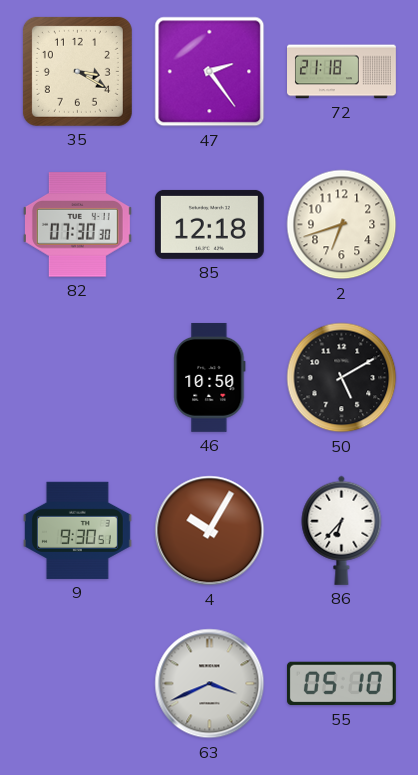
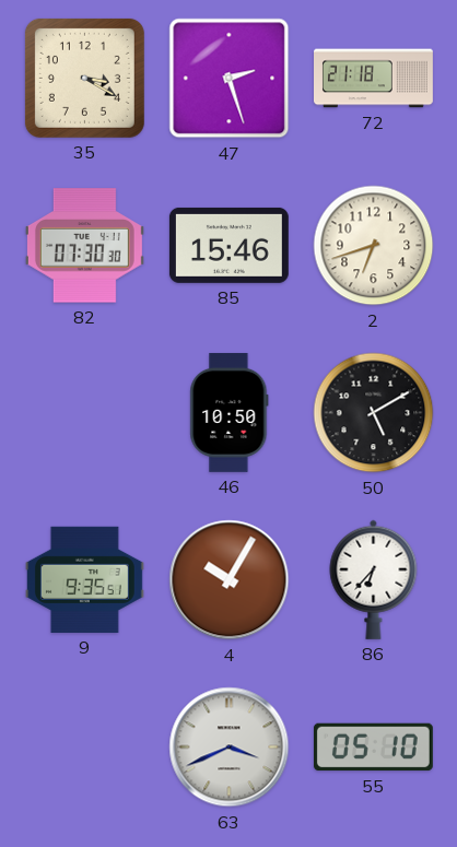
47: 2:24 -> 2:27 (230, 79)
85: 12:18 -> 15:46 (228, 245)
9: 9:30 -> 9:35 (84, 579)
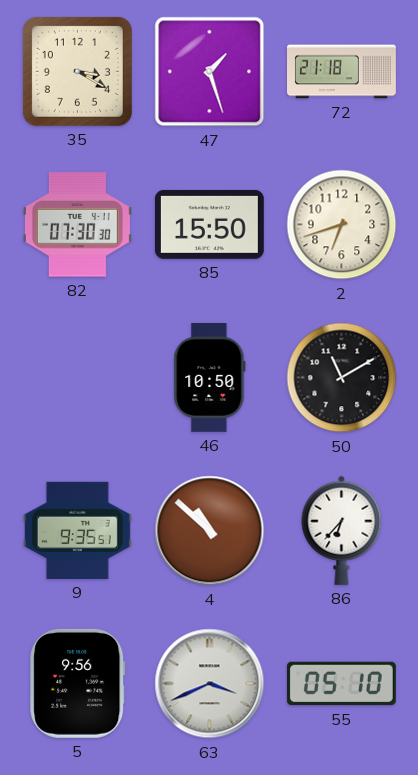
47: 2:27 -> 1:27 (210, 72)
85: 15:46 -> 15:50 (209, 224)
50: 5:10 -> 11:10 (342, 378)
4: 10:05 -> 10:52 (210, 531)
5: none -> 9:56 (78, 683)
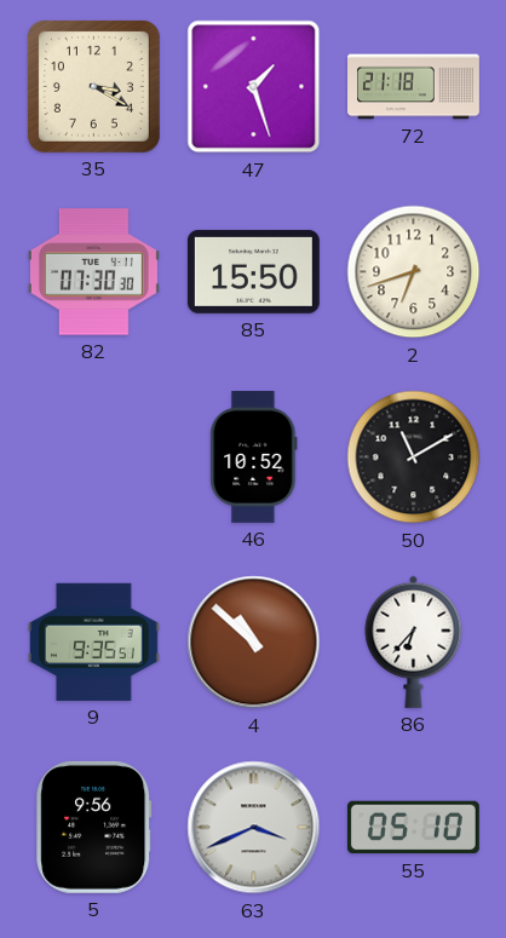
46: 10:50 -> 10:52 (254, 456)
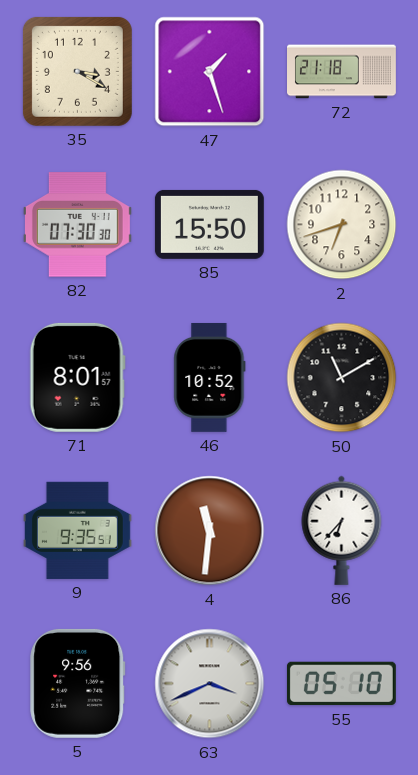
71: none -> 8:01 (77, 377)
4: 10:52 -> 11:31 (210, 531)
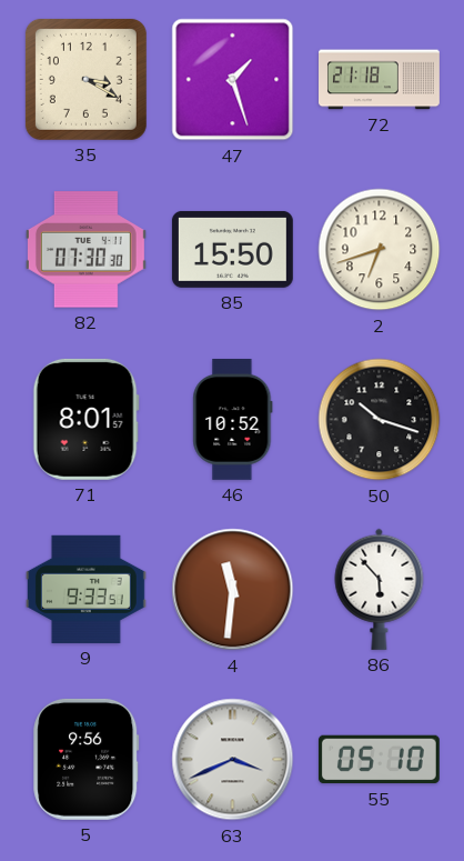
50: 11:10 -> 10:18 (380, 420)
9: 9:35 -> 9:33 (85, 589)
86: 6:37 -> 5:53 (380, 589)
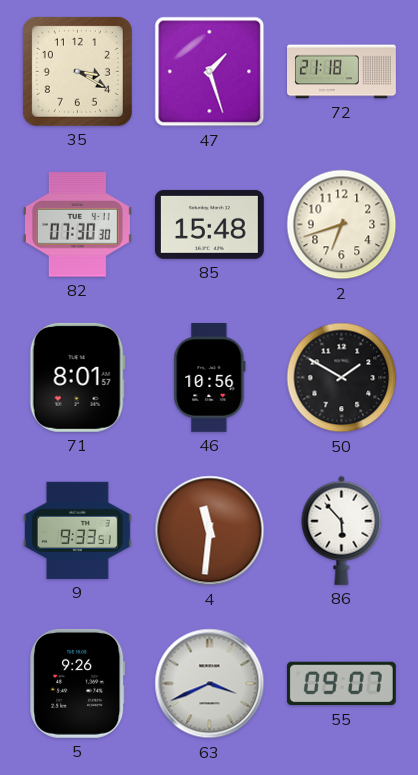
85: 15:50 -> 15:48 (209, 224)
46: 10:52 -> 10:56 (210, 377)
50: 10:18 -> 1:50 (342, 378)
5: 9:56 -> 9:26 (78, 683)
55: 05:10 -> 09:07 (341, 684)
